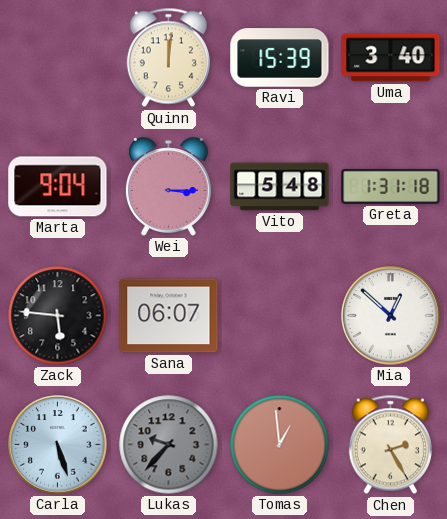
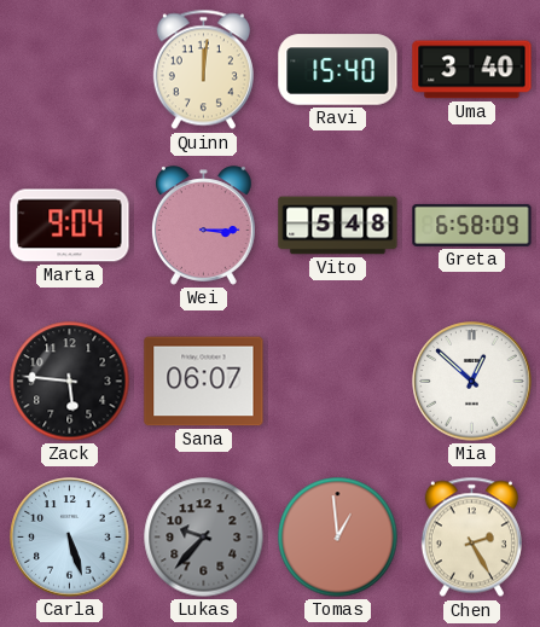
Ravi: 15:39 -> 15:40 (338, 70)
Greta: 1:31 -> 6:58 (472, 225)
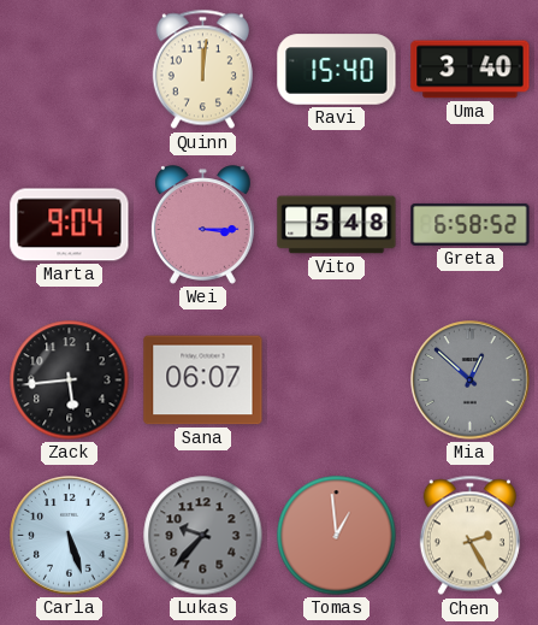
Greta: 6:58:09 -> 6:58:52 (471, 224)
Zack: 5:46 -> 5:44 (70, 381)
Mia dial: white -> grey (471, 381)
